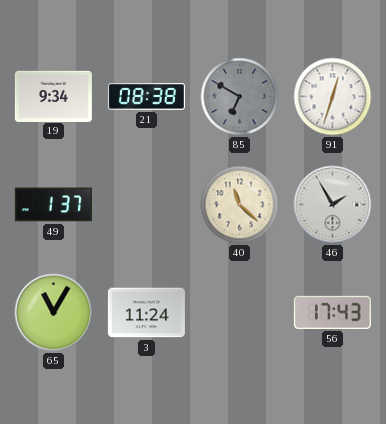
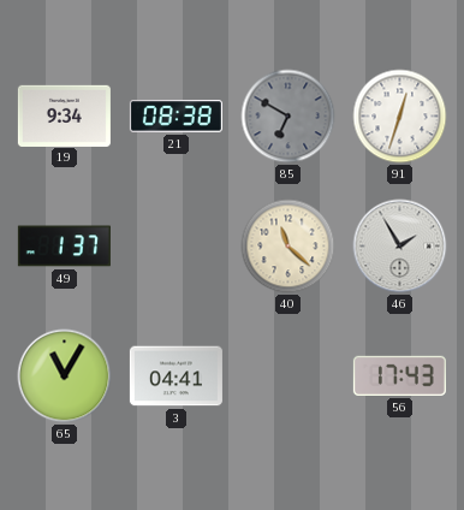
3: 11:24 -> 04:41 (176, 376)
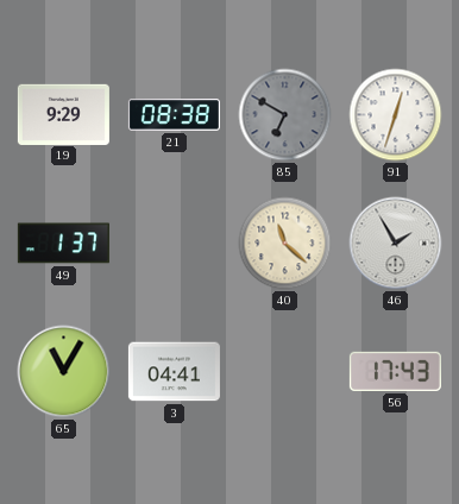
19: 9:34 -> 9:29 (63, 114)
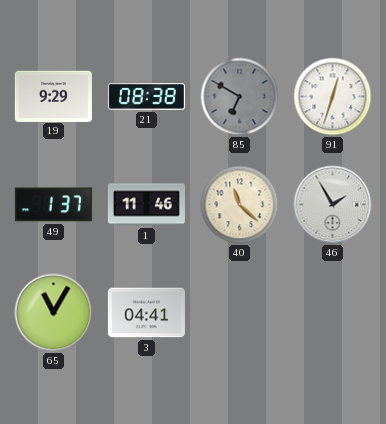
1: none -> 11:46 (146, 205)
56: 17:43 -> none (395, 371)
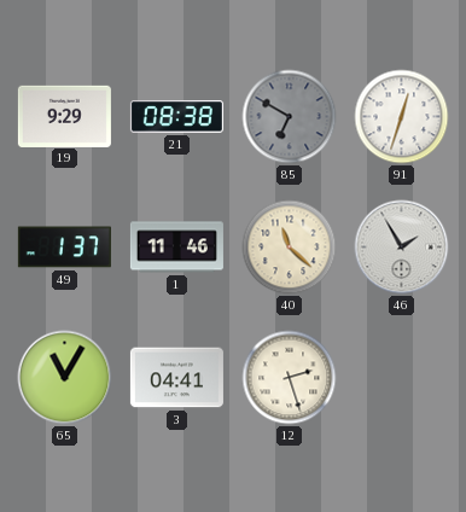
12: none -> 2:27 (290, 378)
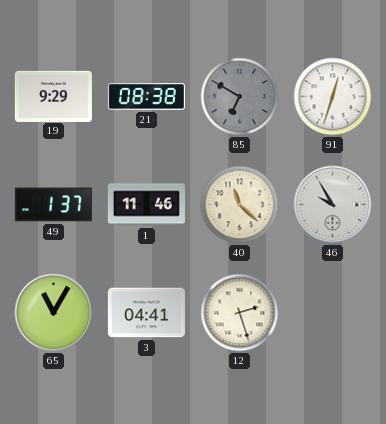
46: 1:55 -> 9:55 (333, 205)
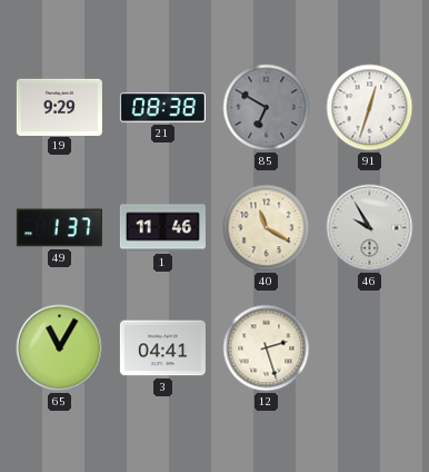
40: 11:22 -> 11:20 (267, 228)
